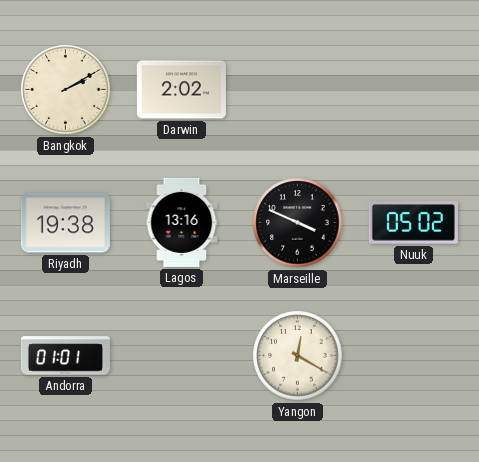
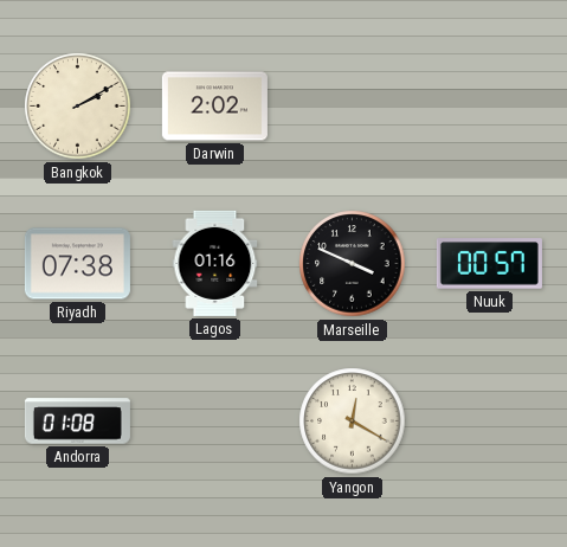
Riyadh: 19:38 -> 07:38 (77, 264)
Lagos: 13:16 -> 01:16 (215, 263)
Nuuk: 05:02 -> 00:57 (489, 264)
Andorra: 01:01 -> 01:08 (77, 421)
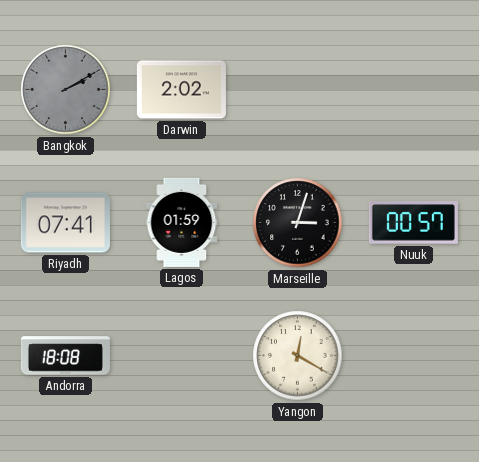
Bangkok dial: cream -> grey (66, 90)
Riyadh: 07:38 -> 07:41 (65, 223)
Lagos: 01:16 -> 01:59 (182, 222)
Marseille: 3:49 -> 3:03 (298, 223)
Andorra: 01:08 -> 18:08 (65, 356)
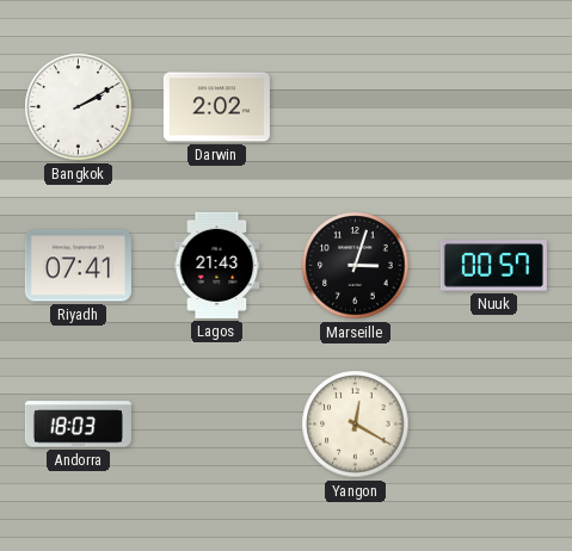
Bangkok dial: grey -> white (79, 107)
Lagos: 01:59 -> 21:43 (217, 265)
Andorra: 18:08 -> 18:03 (78, 425)
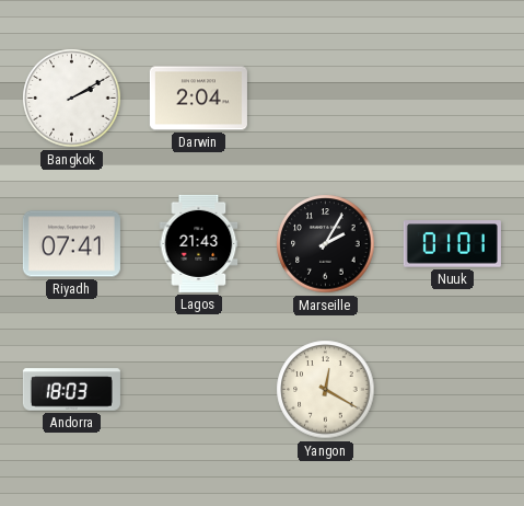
Darwin: 2:02 -> 2:04 (198, 99)
Marseille: 3:03 -> 2:05 (326, 244)
Nuuk: 00:57 -> 01:01 (452, 244)
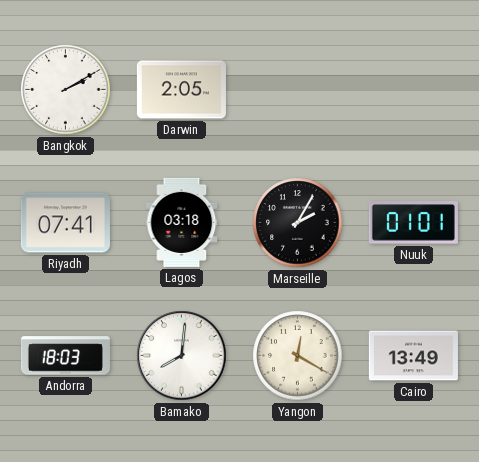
Darwin: 2:04 -> 2:05 (181, 90)
Lagos: 21:43 -> 03:18 (182, 222)
Bamako: none -> 8:01 (182, 356)
Cairo: none -> 13:49 (413, 356)
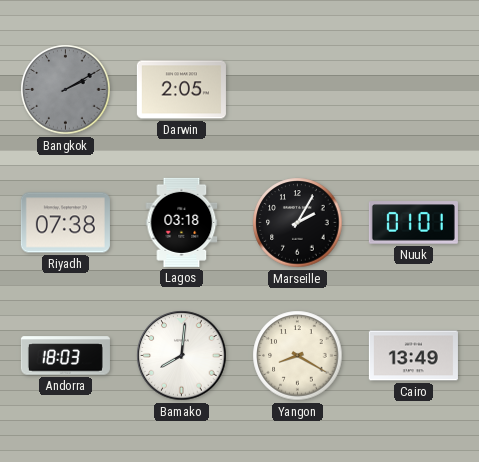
Bangkok dial: white -> grey (66, 90)
Riyadh: 07:41 -> 07:38 (65, 223)
Yangon: 12:20 -> 8:20 (298, 356)
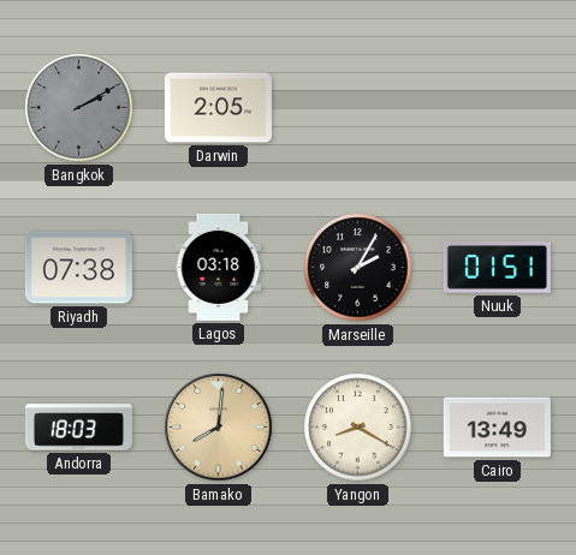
Nuuk: 01:01 -> 01:51 (497, 268)
Bamako dial: white -> champagne (219, 428)
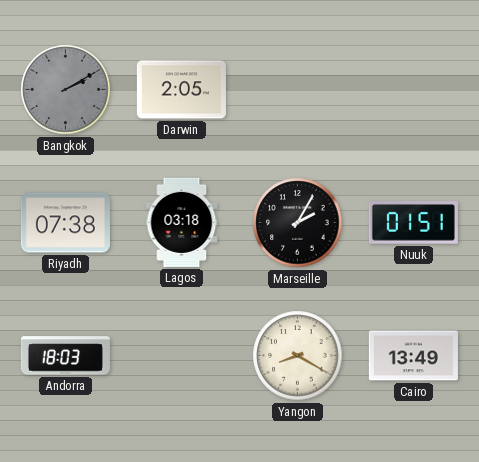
Bamako: 8:01 -> none (219, 428)
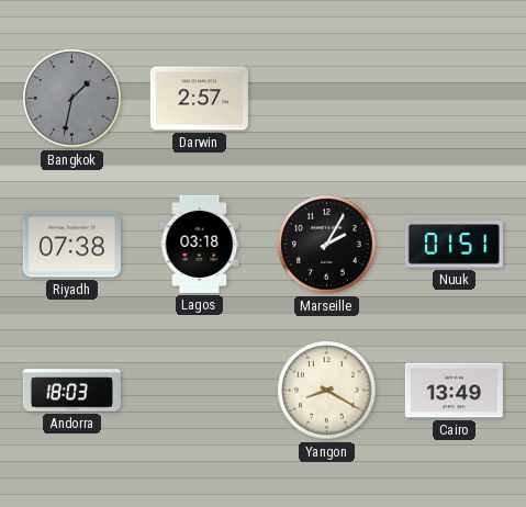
Bangkok: 2:10 -> 1:32 (72, 99)
Darwin: 2:05 -> 2:57 (199, 99)
